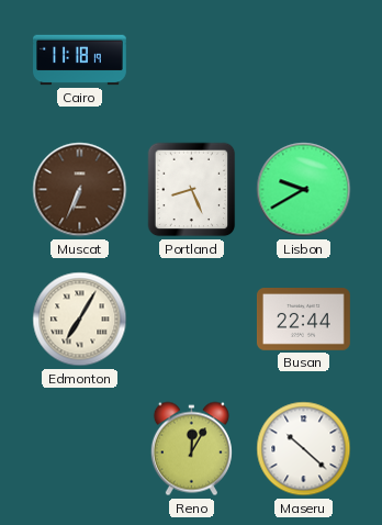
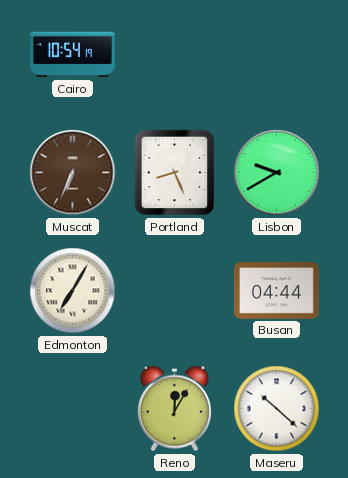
Cairo: 11:18 -> 10:54 (73, 55)
Busan: 22:44 -> 04:44 (276, 291)
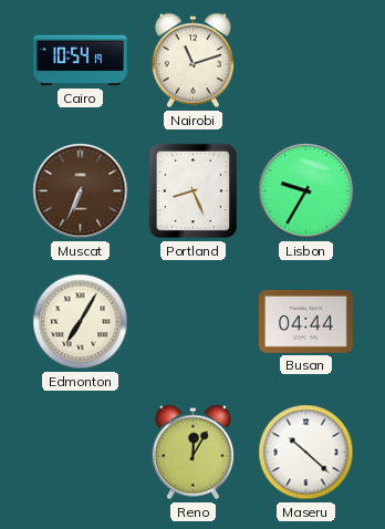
Nairobi: none -> 11:12 (192, 61)
Lisbon: 9:40 -> 9:35 (306, 191)
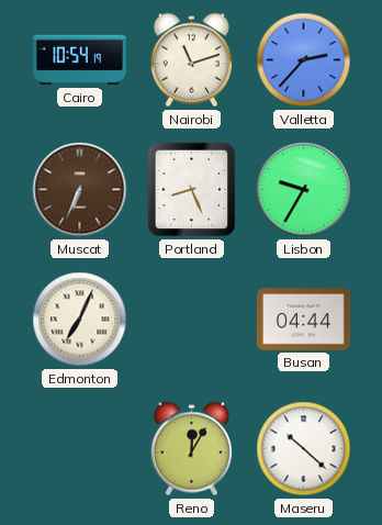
Valletta: none -> 2:37 (304, 60)
Edmonton: 7:05 -> 7:04 (80, 320)
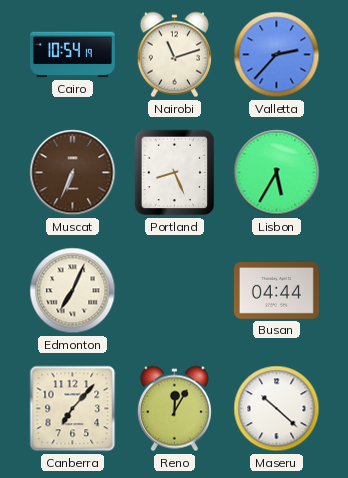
Lisbon: 9:35 -> 5:35 (277, 173)
Canberra: none -> 7:07 (73, 409)
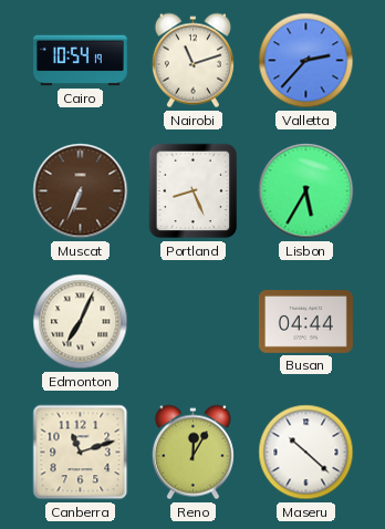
Canberra: 7:07 -> 11:12 (81, 453)
